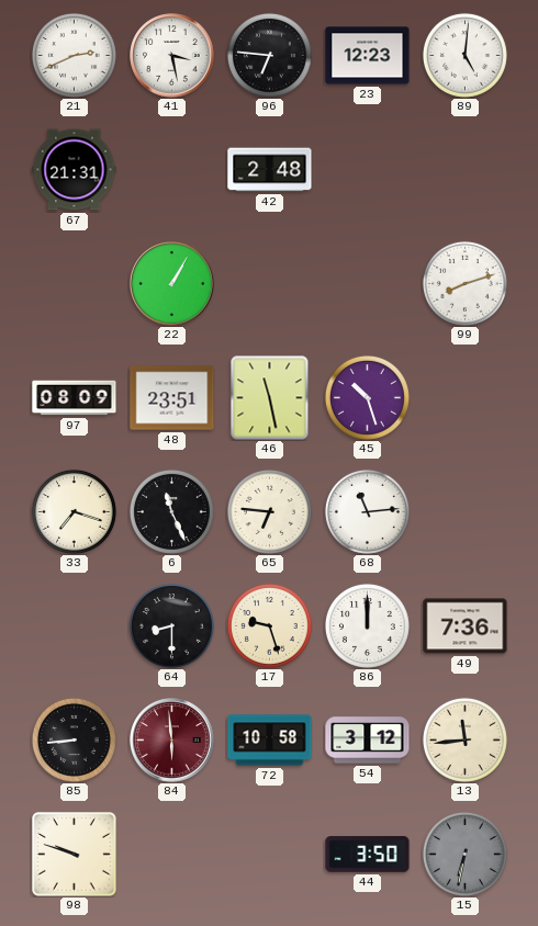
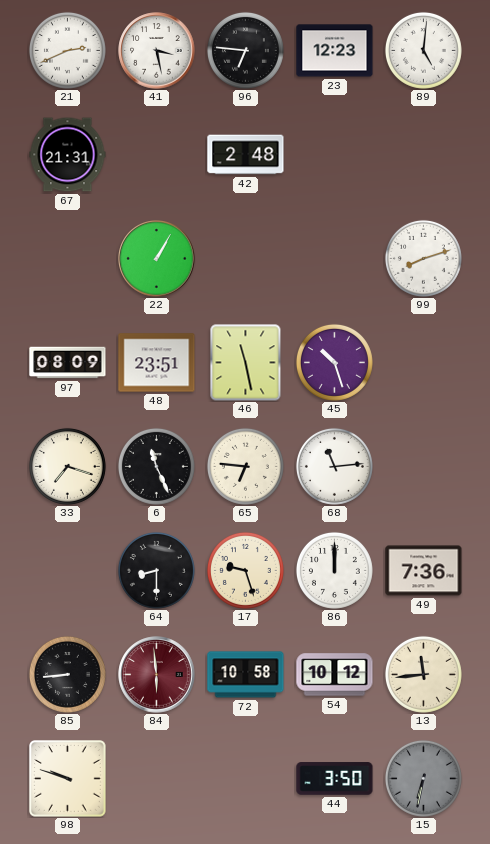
54: 3:12 -> 10:12 (335, 675)
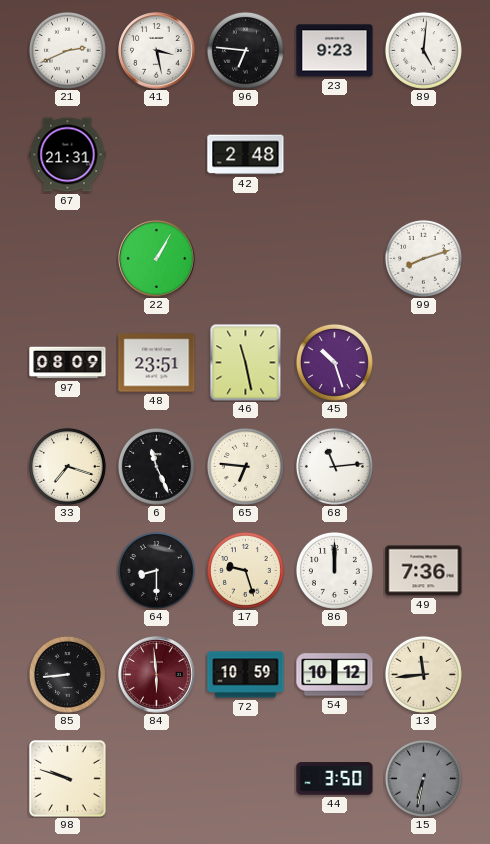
23: 12:23 -> 9:23 (335, 51)
72: 10:58 -> 10:59 (246, 675)
